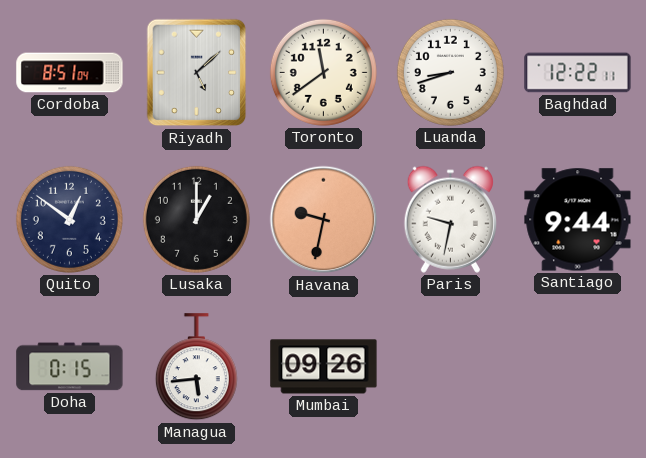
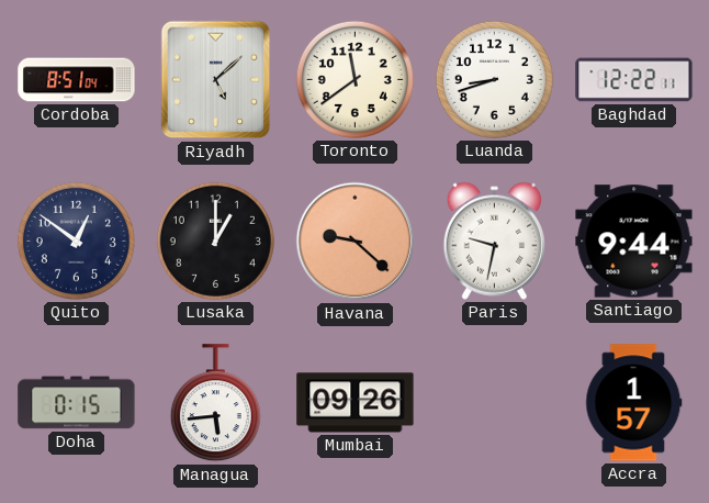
Havana: 9:32 -> 9:22 (356, 242)
Accra: none -> 1:57 (634, 403)
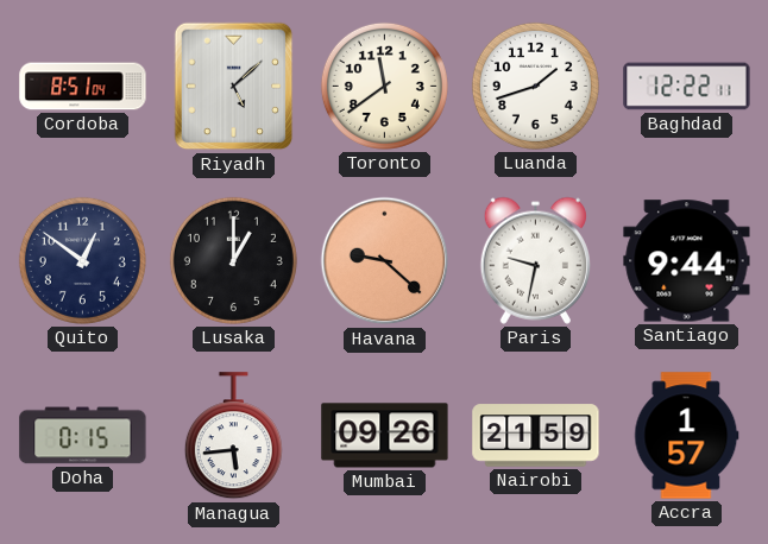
Luanda: 8:42 -> 1:42 (535, 86)
Nairobi: none -> 21:59 (536, 436)
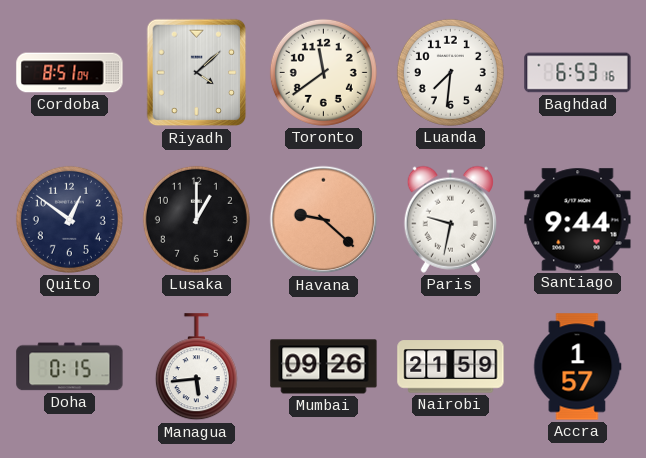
Riyadh: 5:08 -> 4:08 (197, 73)
Luanda: 1:42 -> 7:31 (450, 72)
Baghdad: 12:22 -> 6:53 (578, 73)
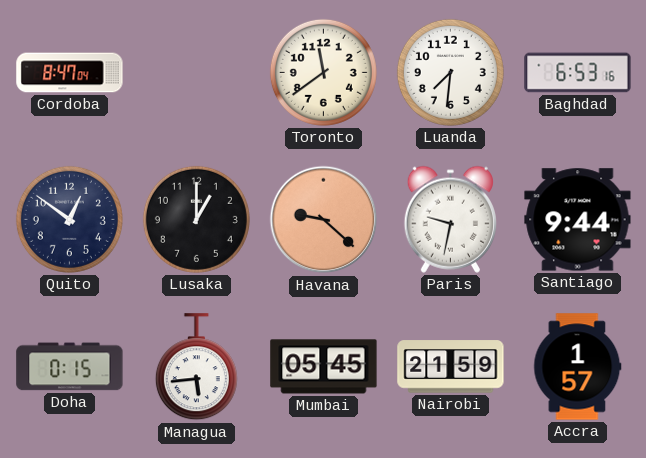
Cordoba: 8:51 -> 8:47 (70, 73)
Riyadh: 4:08 -> none (197, 73)
Mumbai: 09:26 -> 05:45 (324, 367)
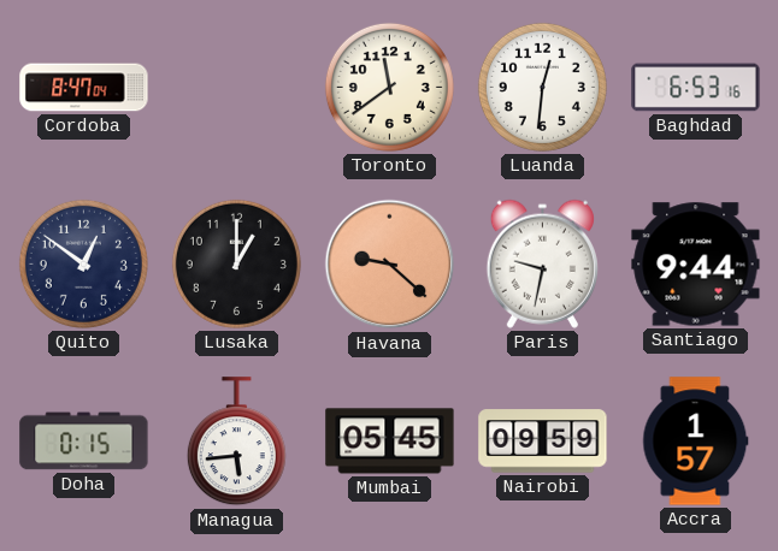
Luanda: 7:31 -> 12:31 (542, 87)
Nairobi: 21:59 -> 09:59 (543, 442)
